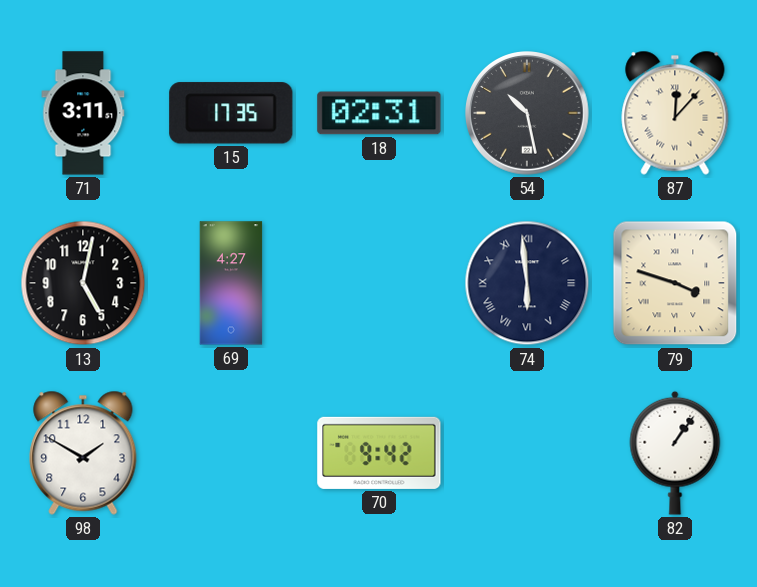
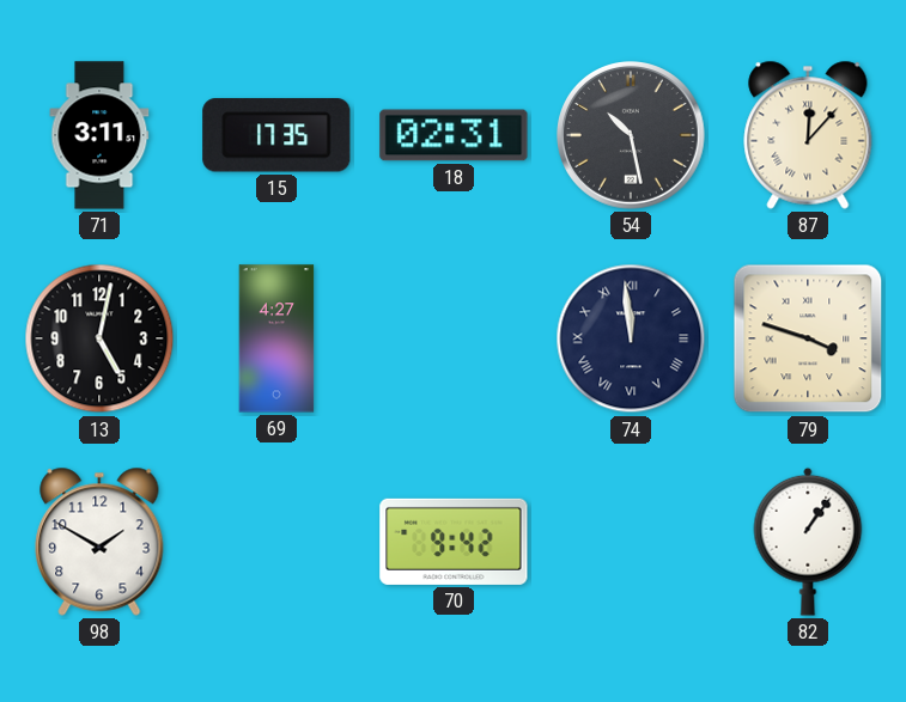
74: 5:59 -> 11:59 (631, 338)
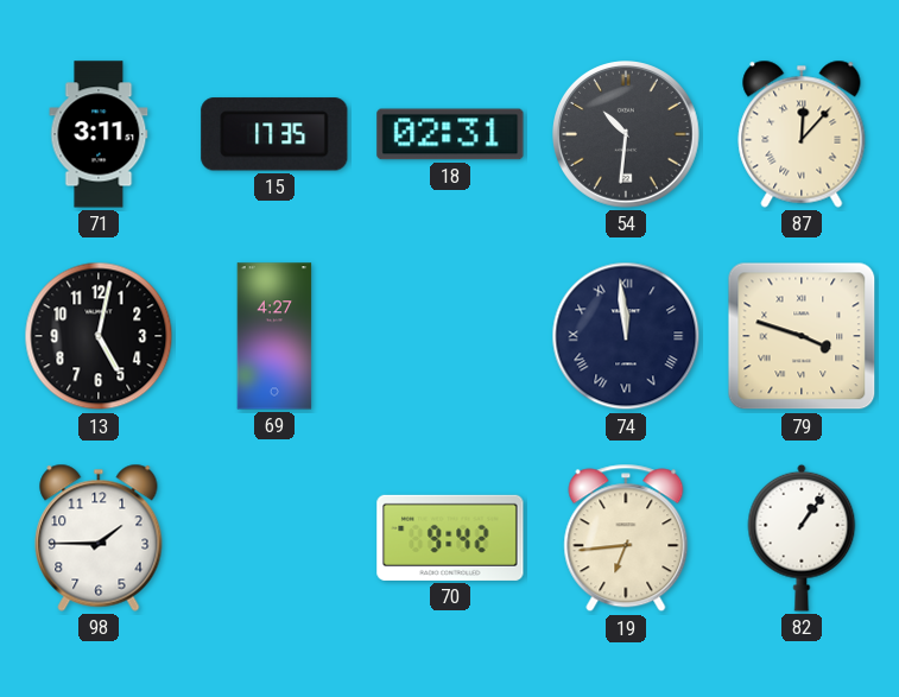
54: 10:28 -> 10:31 (627, 135)
98: 1:50 -> 1:45 (99, 538)
19: none -> 6:44 (626, 538)
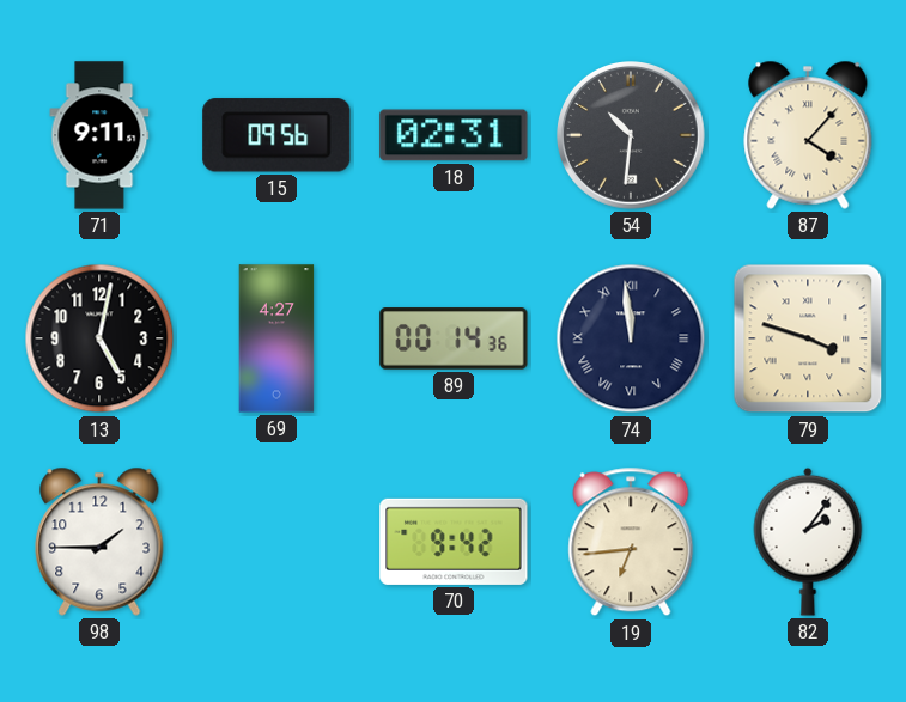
71: 3:11 -> 9:11 (99, 135)
15: 17:35 -> 09:56 (276, 135)
87: 12:07 -> 4:07 (808, 135)
89: none -> 00:14 (454, 338)
82: 1:06 -> 2:06 (808, 542)
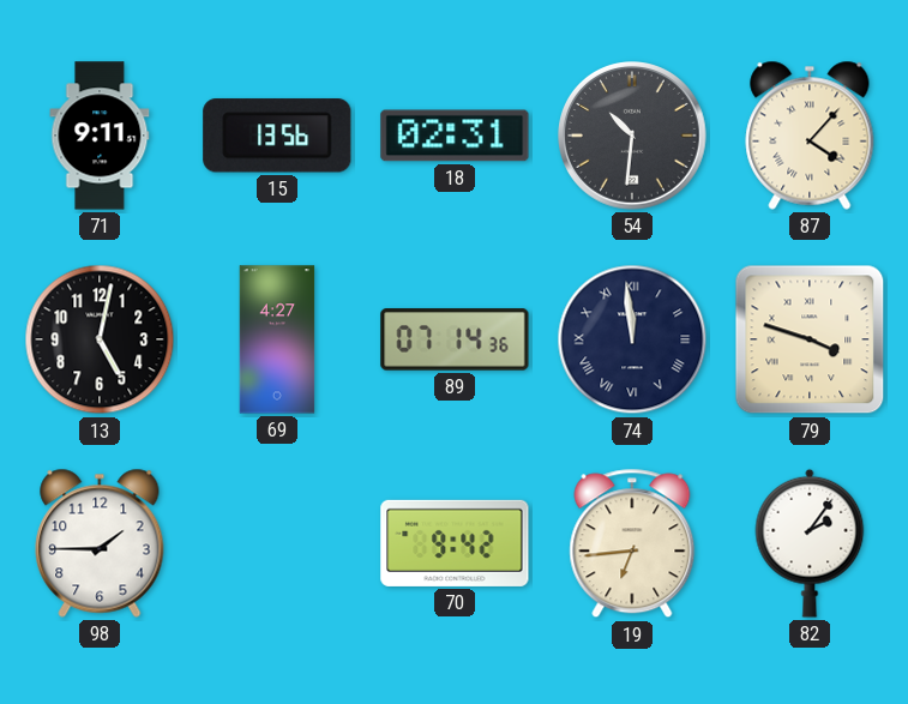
15: 09:56 -> 13:56 (277, 136)
89: 00:14 -> 07:14 (455, 339)
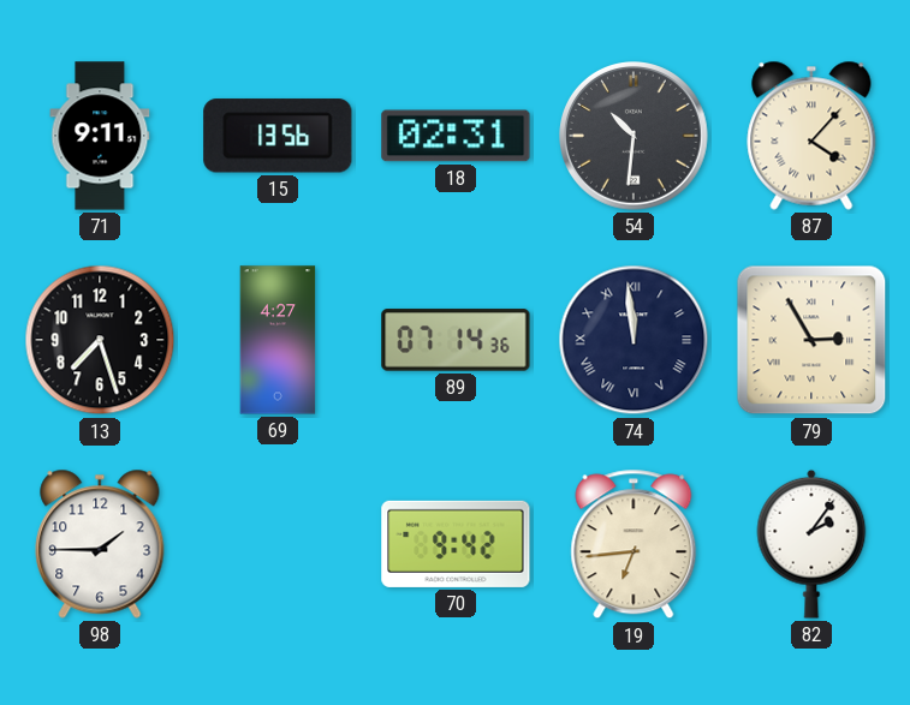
13: 5:02 -> 7:27 (100, 340)
79: 3:48 -> 2:55 (811, 340)
